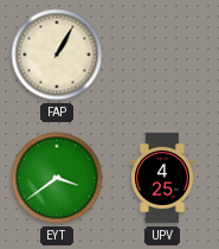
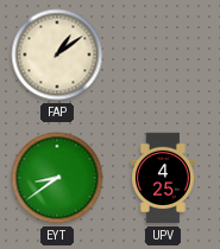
FAP: 1:05 -> 1:09 (57, 55)
EYT: 3:39 -> 8:39 (57, 178)
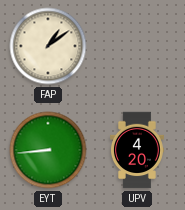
EYT: 8:39 -> 8:44 (48, 150)
UPV: 4:25 -> 4:20 (137, 150)
